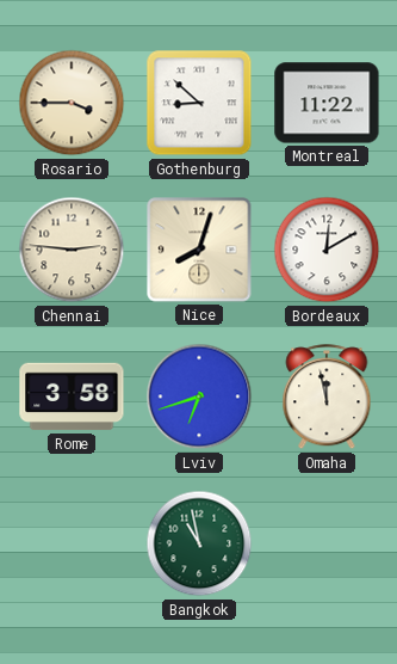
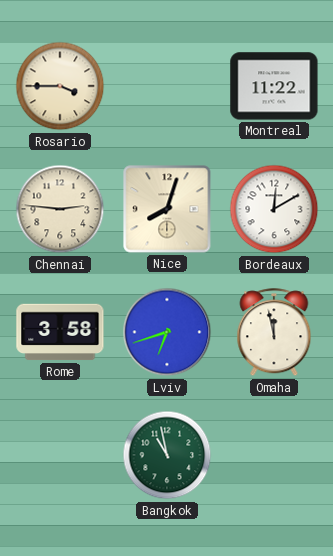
Gothenburg: 8:52 -> none (199, 103)
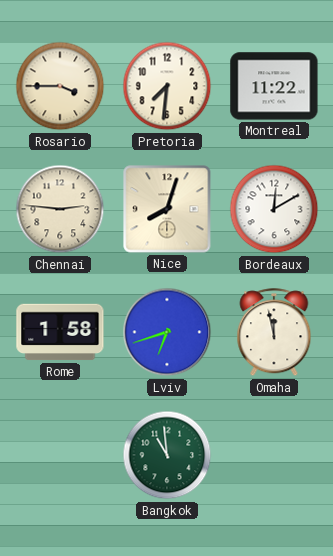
Pretoria: none -> 7:31 (167, 86)
Rome: 3:58 -> 1:58 (60, 332)
Bangkok: 10:58 -> 10:59 (167, 455)
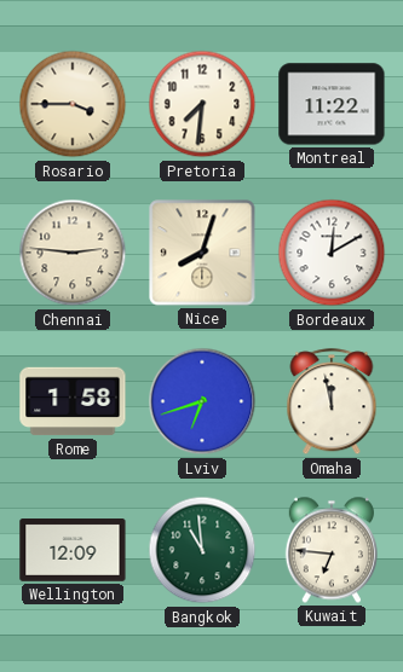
Wellington: none -> 12:09 (73, 551)
Kuwait: none -> 6:46 (332, 550)
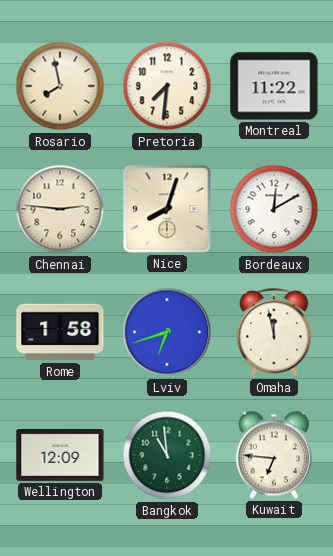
Rosario: 3:45 -> 7:58 (60, 86)
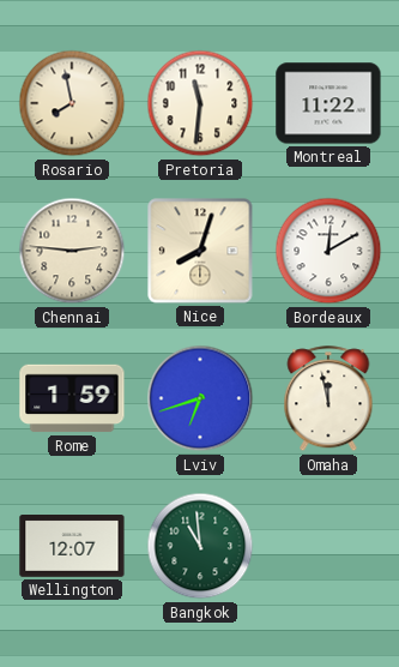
Pretoria: 7:31 -> 11:31 (200, 103)
Rome: 1:58 -> 1:59 (72, 398)
Wellington: 12:09 -> 12:07 (72, 547)
Kuwait: 6:46 -> none (274, 455)
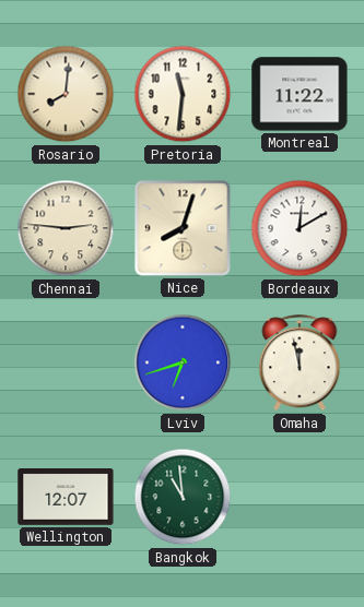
Rosario: 7:58 -> 8:01 (66, 94)
Rome: 1:59 -> none (72, 398)
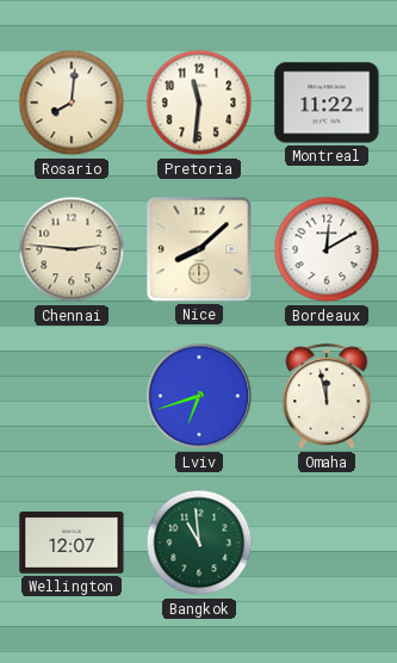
Nice: 8:03 -> 8:08 (199, 249)
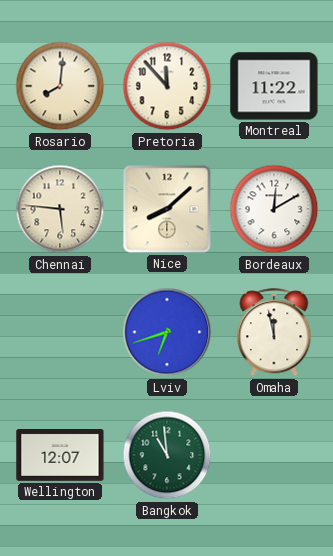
Pretoria: 11:31 -> 11:53 (167, 86)
Chennai: 2:46 -> 5:46 (60, 209)
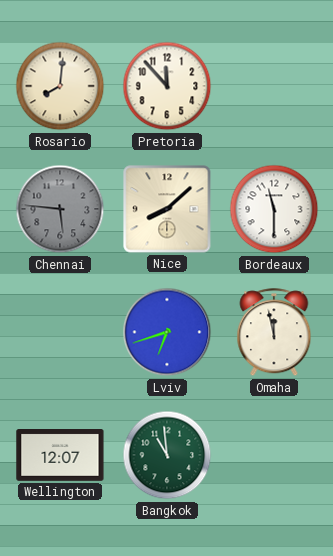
Montreal: 11:22 -> none (274, 86)
Chennai dial: cream -> grey (60, 209)
Bordeaux: 12:10 -> 11:30 (274, 209)
